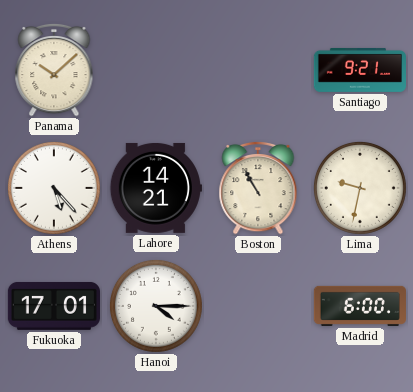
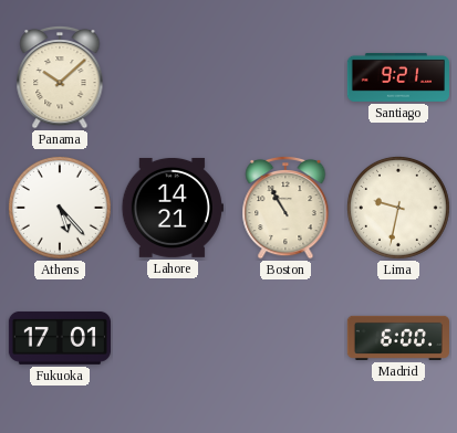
Hanoi: 4:15 -> none (156, 306)
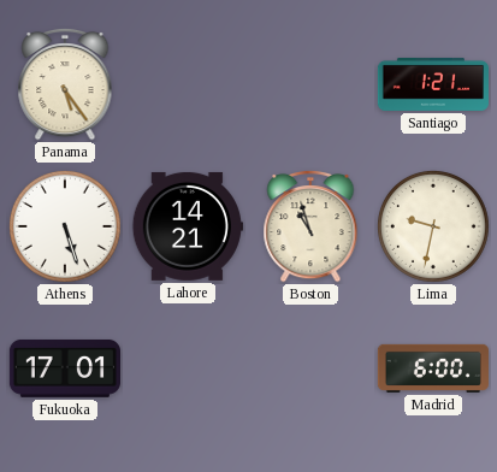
Panama: 10:08 -> 5:24 (65, 84)
Santiago: 9:21 -> 1:21 (432, 84)
Athens: 5:23 -> 5:27 (65, 226)
Boston: 10:55 -> 10:57 (310, 226)
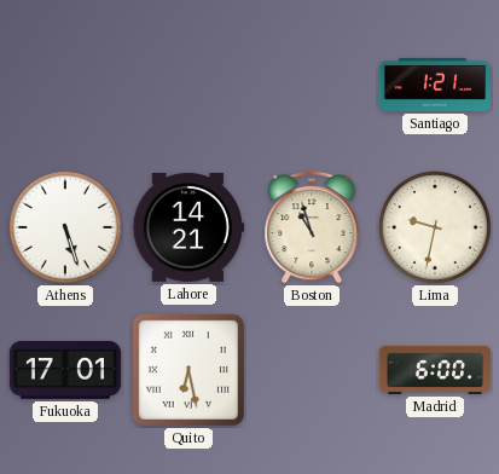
Panama: 5:24 -> none (65, 84)
Quito: none -> 6:28 (188, 370)
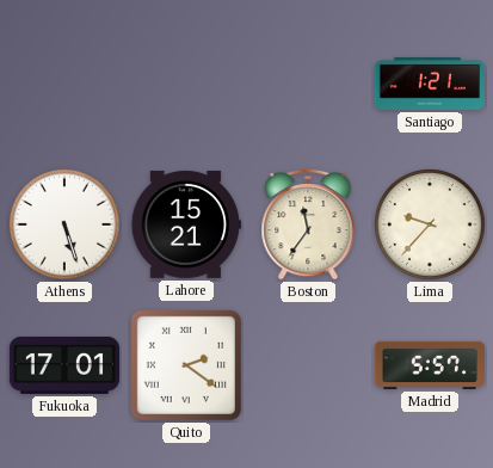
Lahore: 14:21 -> 15:21 (186, 224)
Boston: 10:57 -> 11:36 (308, 224)
Lima: 9:32 -> 9:37 (430, 224)
Quito: 6:28 -> 2:21 (186, 365)
Madrid: 6:00 -> 5:57 (429, 365)
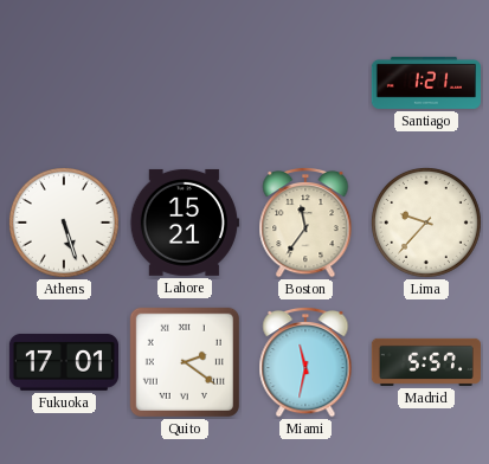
Miami: none -> 11:32 (305, 362)
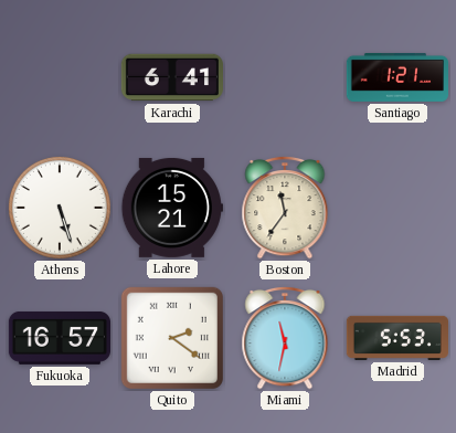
Karachi: none -> 6:41 (172, 77)
Lima: 9:37 -> none (426, 223)
Fukuoka: 17:01 -> 16:57 (59, 338)
Madrid: 5:57 -> 5:53 (396, 338)
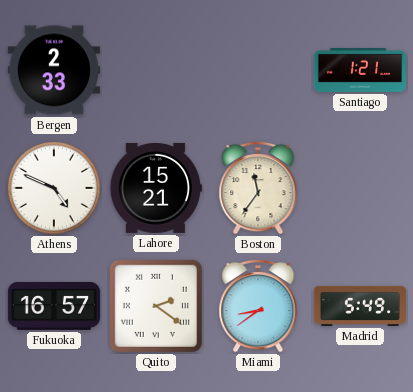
Bergen: none -> 2:33 (54, 70)
Karachi: 6:41 -> none (172, 77)
Athens: 5:27 -> 4:49 (54, 188)
Miami: 11:32 -> 8:39 (258, 306)
Madrid: 5:53 -> 5:49 (359, 306)
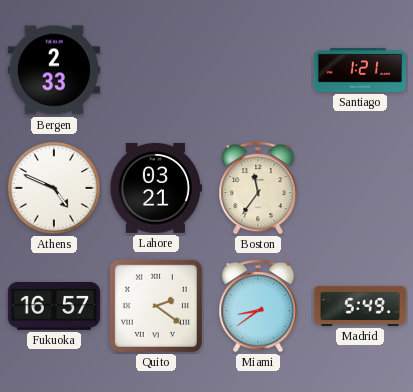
Lahore: 15:21 -> 03:21 (156, 188)
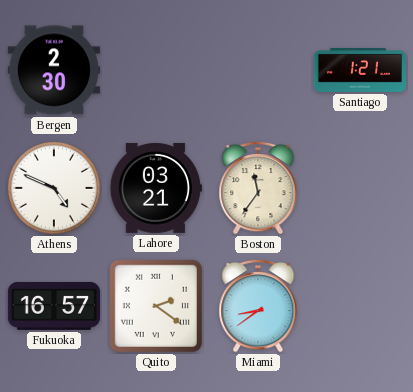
Bergen: 2:33 -> 2:30 (54, 70)
Madrid: 5:49 -> none (359, 306)
